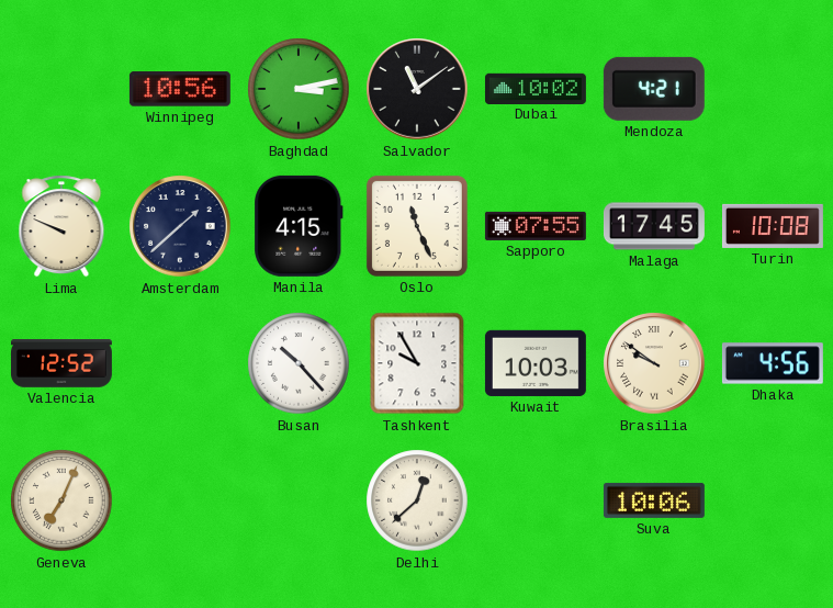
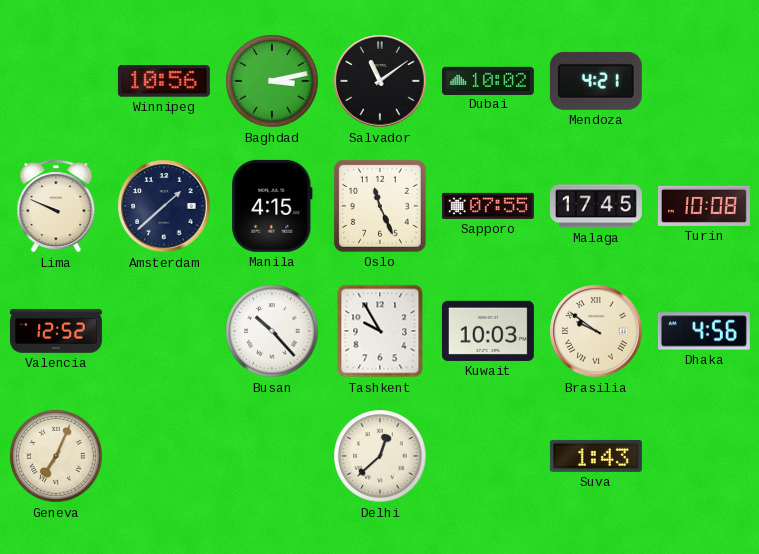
Suva: 10:06 -> 1:43 (596, 456)
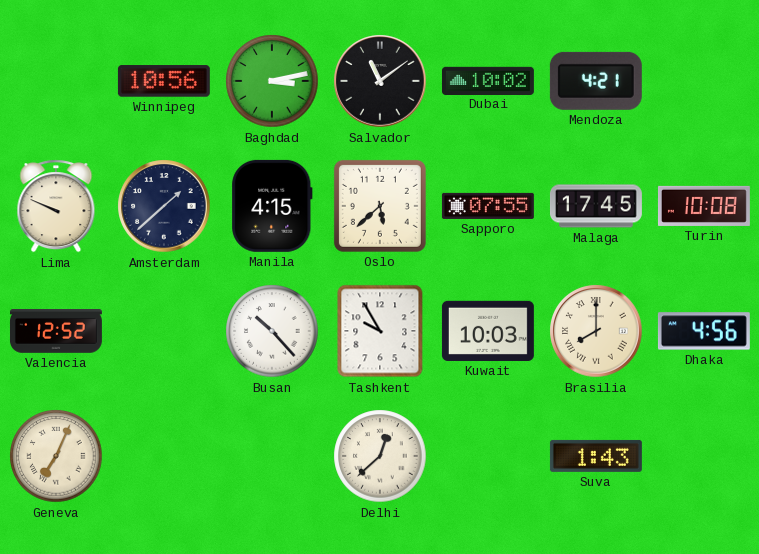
Oslo: 11:26 -> 5:38 (380, 206)
Brasilia: 9:51 -> 8:00 (596, 331)
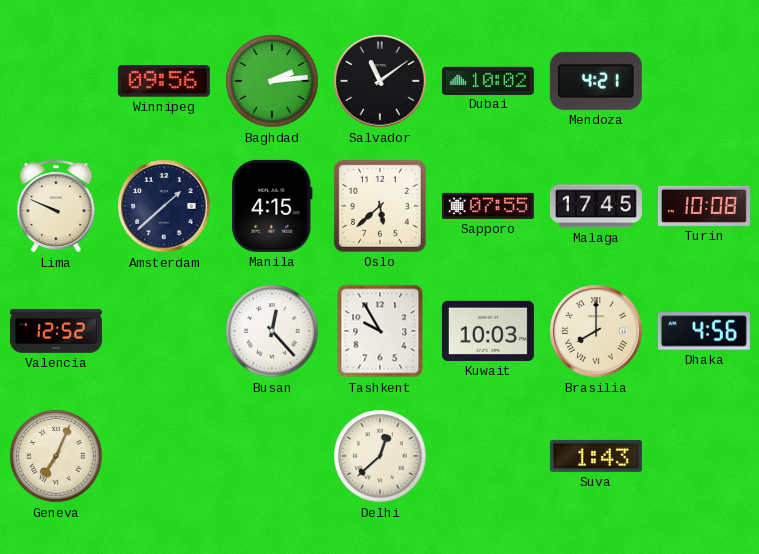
Winnipeg: 10:56 -> 09:56 (164, 81)
Baghdad: 3:13 -> 2:14 (272, 81)
Busan: 10:23 -> 12:23 (272, 331)
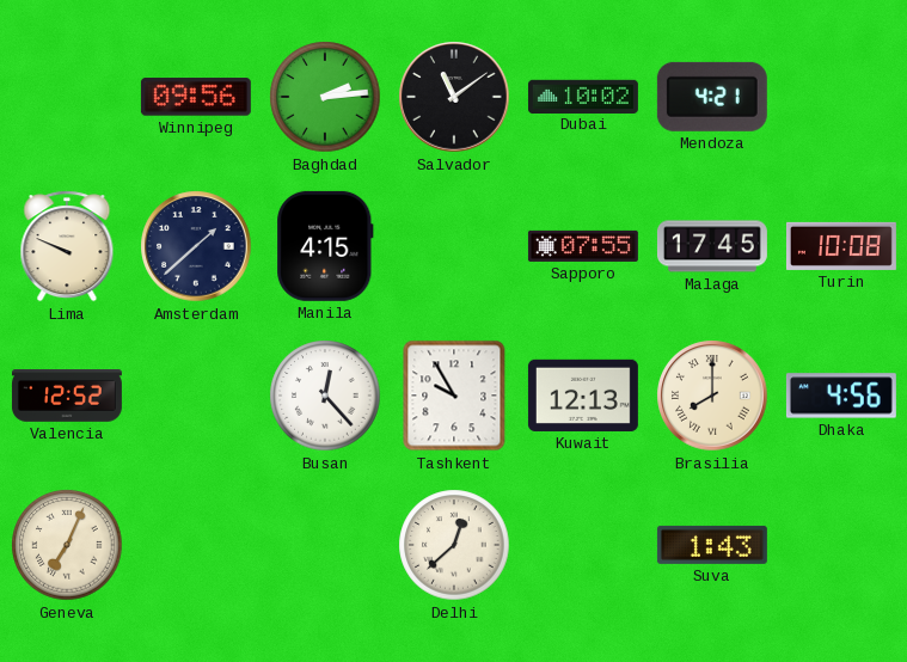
Oslo: 5:38 -> none (380, 206)
Kuwait: 10:03 -> 12:13 (583, 396)
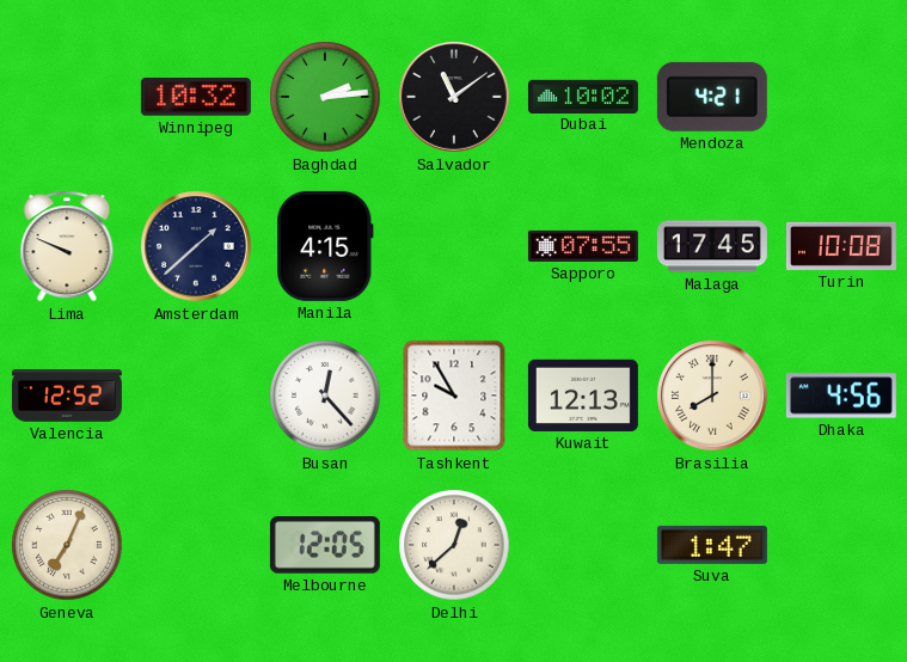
Winnipeg: 09:56 -> 10:32 (196, 97)
Melbourne: none -> 12:05 (325, 546)
Suva: 1:43 -> 1:47 (712, 545)
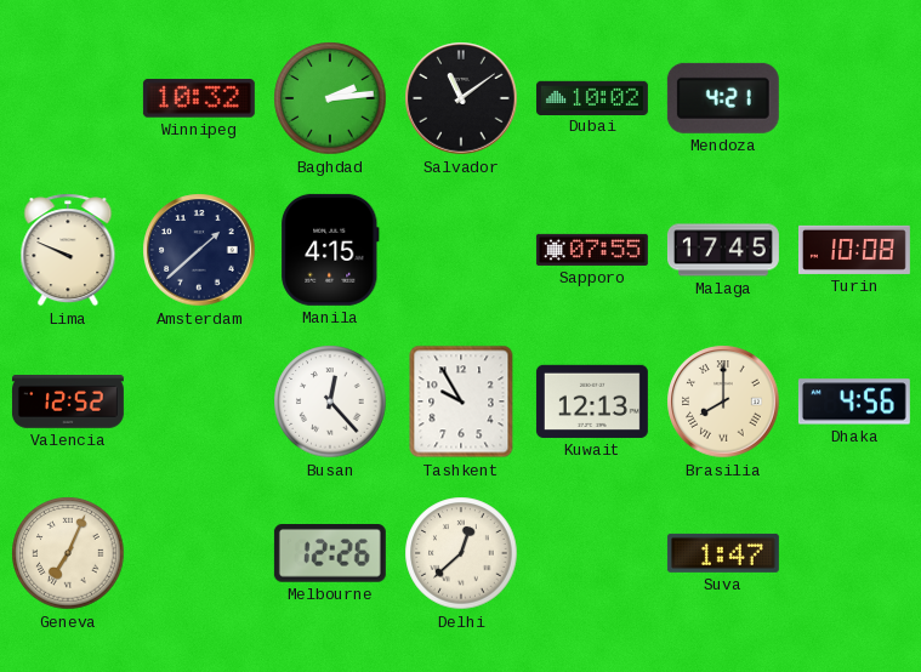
Melbourne: 12:05 -> 12:26 (330, 554)
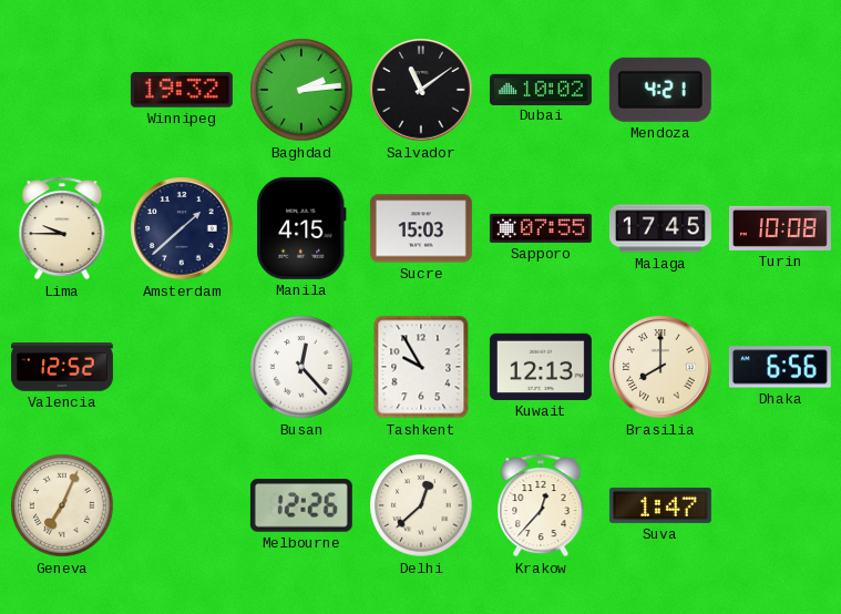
Winnipeg: 10:32 -> 19:32 (182, 90)
Lima: 9:49 -> 9:45 (62, 228)
Sucre: none -> 15:03 (421, 228)
Dhaka: 4:56 -> 6:56 (780, 367)
Krakow: none -> 12:37 (541, 505)
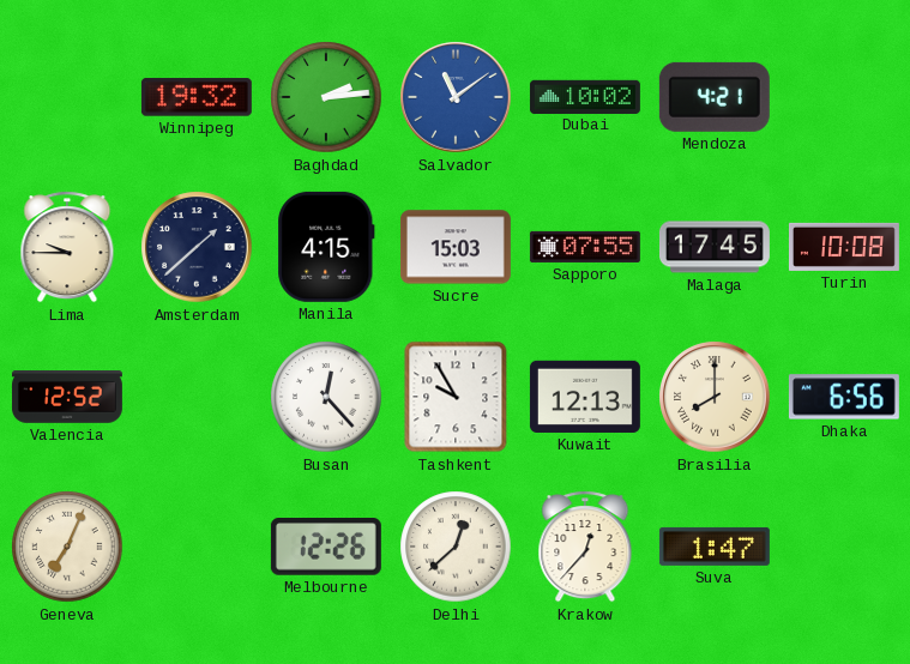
Salvador dial: black -> blue (456, 97)
